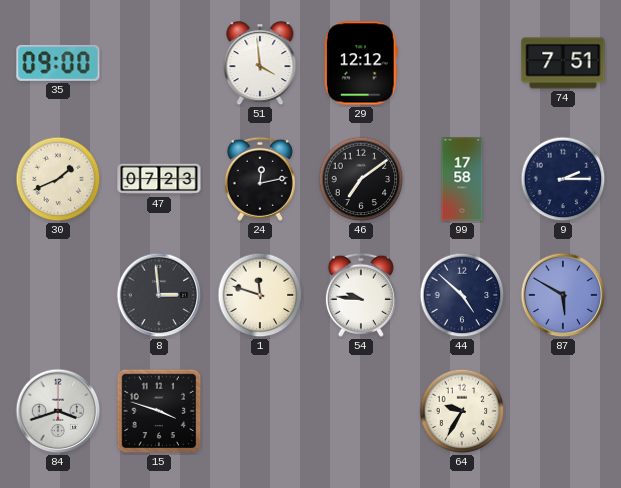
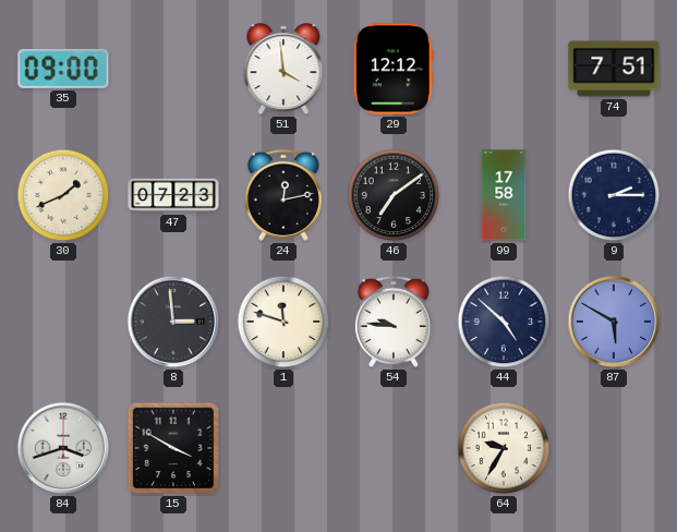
15: 3:48 -> 3:50 (173, 448)
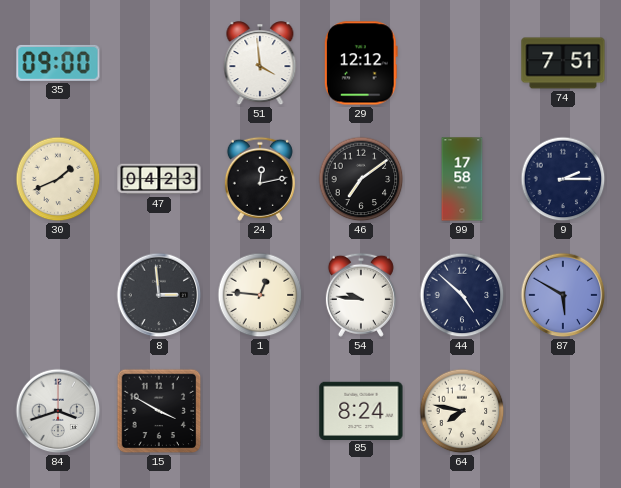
47: 07:23 -> 04:23 (159, 179)
1: 11:48 -> 12:46 (260, 295)
85: none -> 8:24 (361, 410)
64: 9:35 -> 7:47 (462, 411)
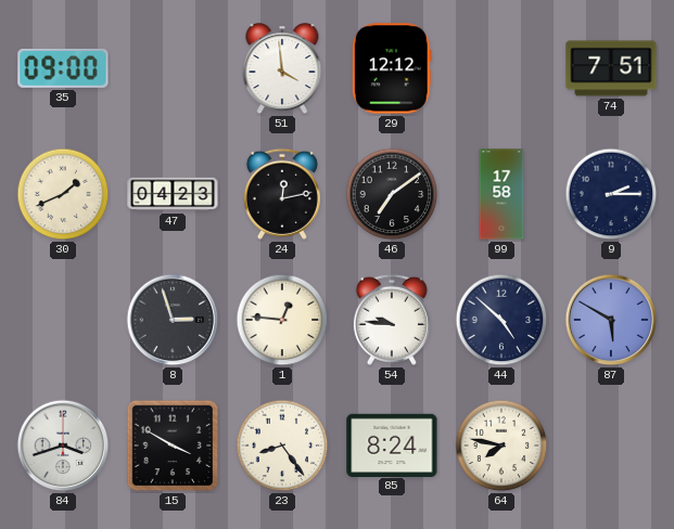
8: 2:59 -> 2:57 (173, 320)
23: none -> 8:24 (282, 446)
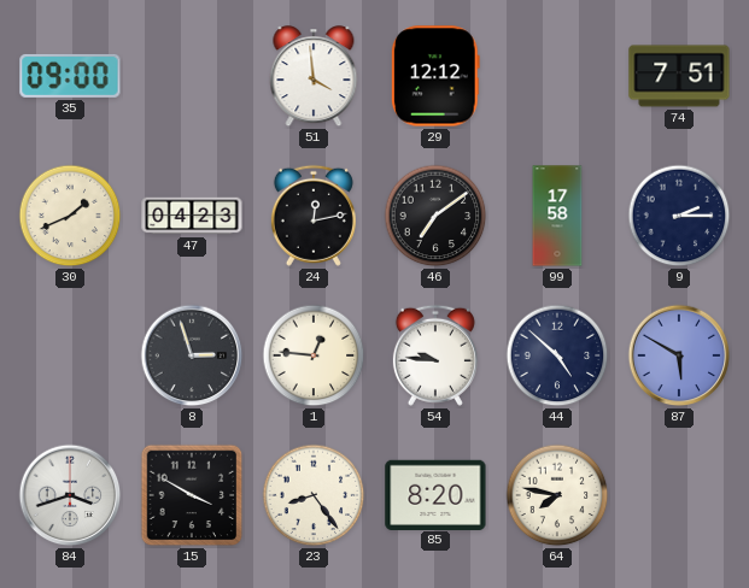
85: 8:24 -> 8:20 (435, 494)
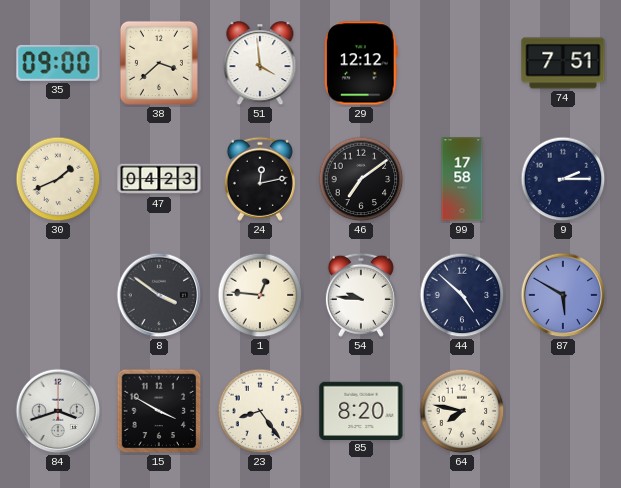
38: none -> 3:38 (159, 63)
8: 2:57 -> 3:51 (159, 295)
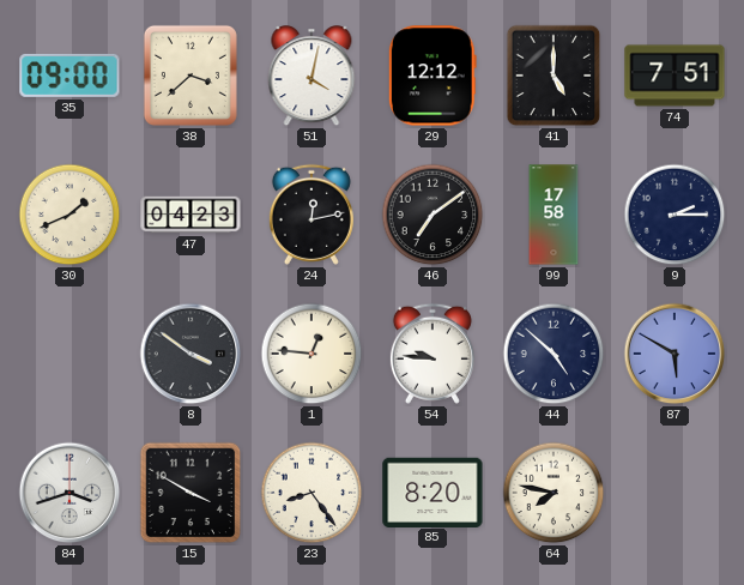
51: 3:59 -> 4:02 (311, 77)
41: none -> 5:00 (554, 76)
